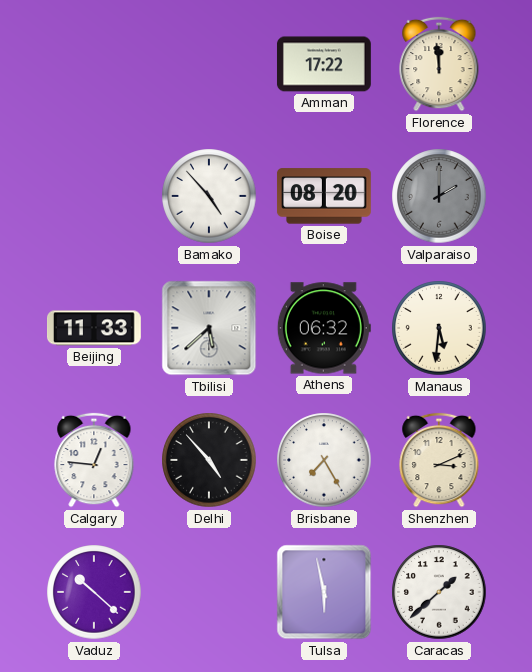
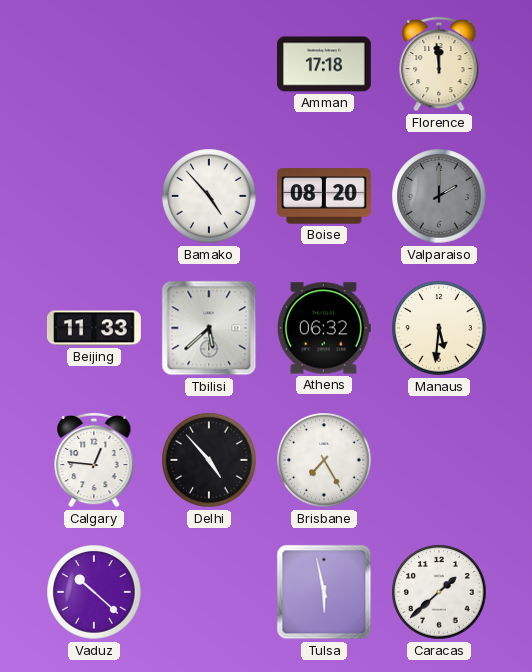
Amman: 17:22 -> 17:18 (324, 64)
Shenzhen: 3:11 -> none (439, 460)
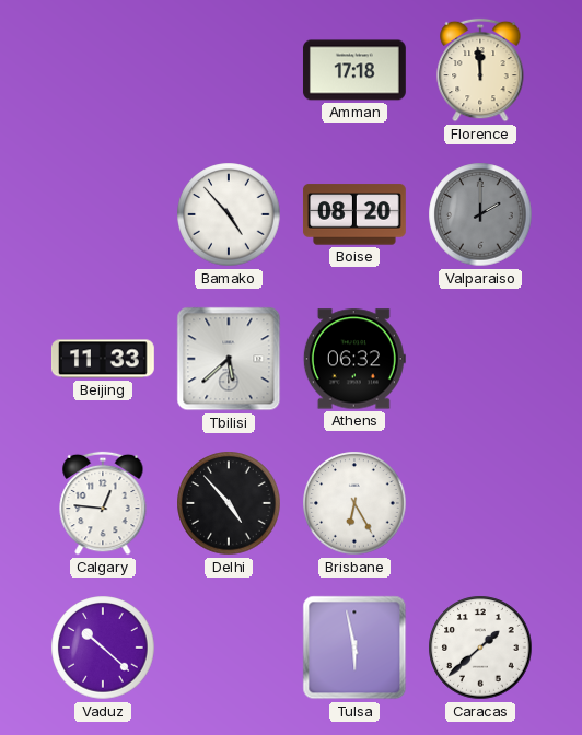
Manaus: 5:31 -> none (439, 328)
Brisbane: 7:25 -> 6:25 (354, 503)
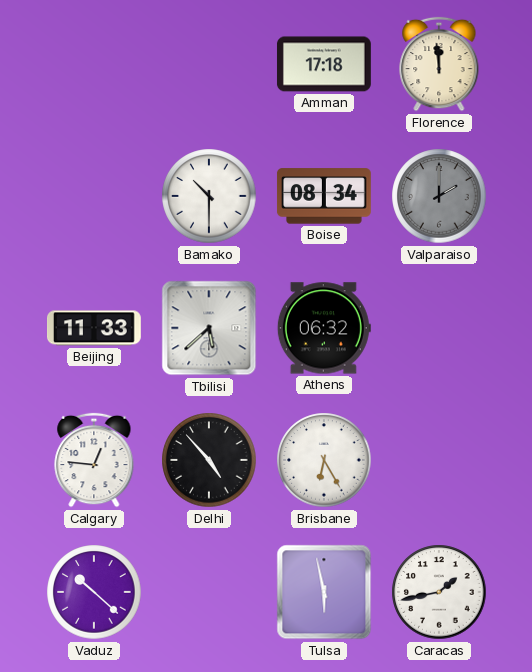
Bamako: 4:53 -> 10:30 (209, 196)
Boise: 08:20 -> 08:34 (324, 196)
Caracas: 1:38 -> 1:43 (439, 592)
